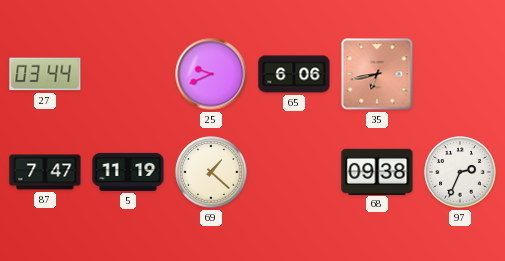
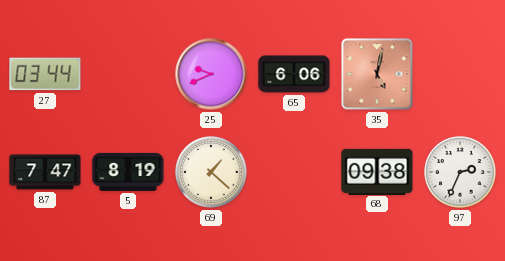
35: 6:43 -> 5:02 (377, 74)
5: 11:19 -> 8:19 (128, 172)
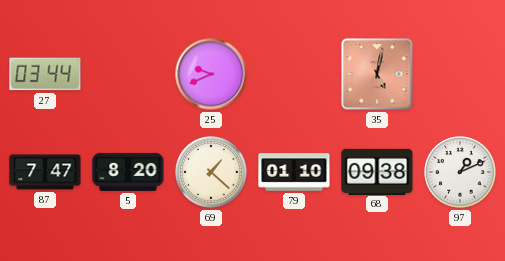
65: 6:06 -> none (294, 74)
5: 8:19 -> 8:20 (128, 172)
79: none -> 01:10 (294, 172)
97: 2:34 -> 1:11 (460, 172)
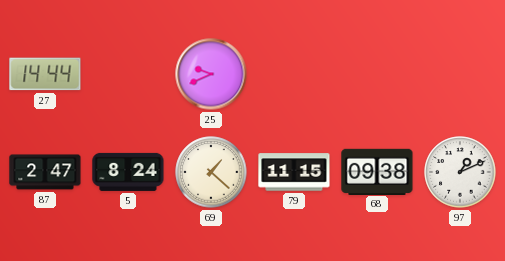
27: 03:44 -> 14:44 (45, 74)
35: 5:02 -> none (377, 74)
87: 7:47 -> 2:47 (45, 172)
5: 8:20 -> 8:24 (128, 172)
79: 01:10 -> 11:15 (294, 172)
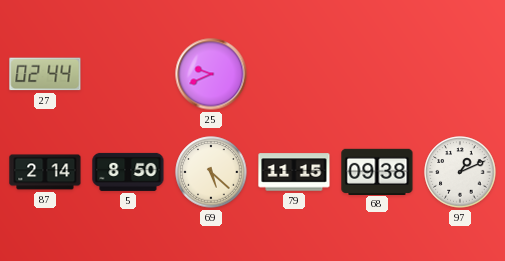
27: 14:44 -> 02:44 (45, 74)
87: 2:47 -> 2:14 (45, 172)
5: 8:24 -> 8:50 (128, 172)
69: 1:22 -> 5:22 (211, 172)
